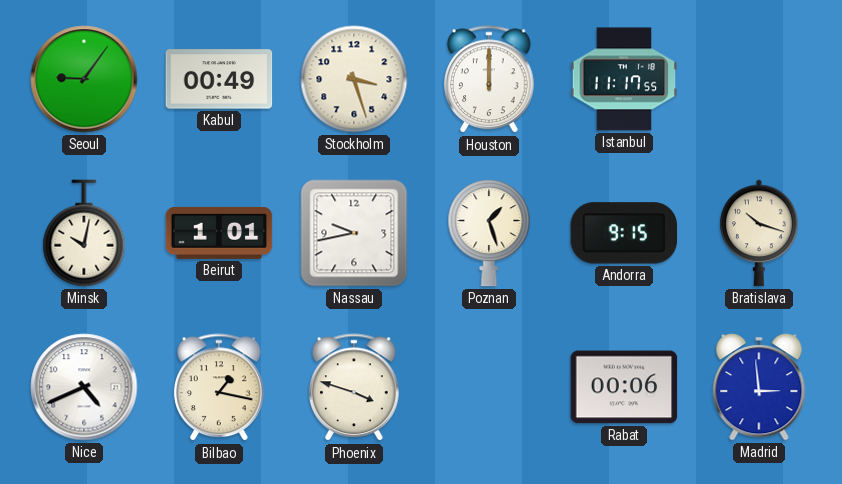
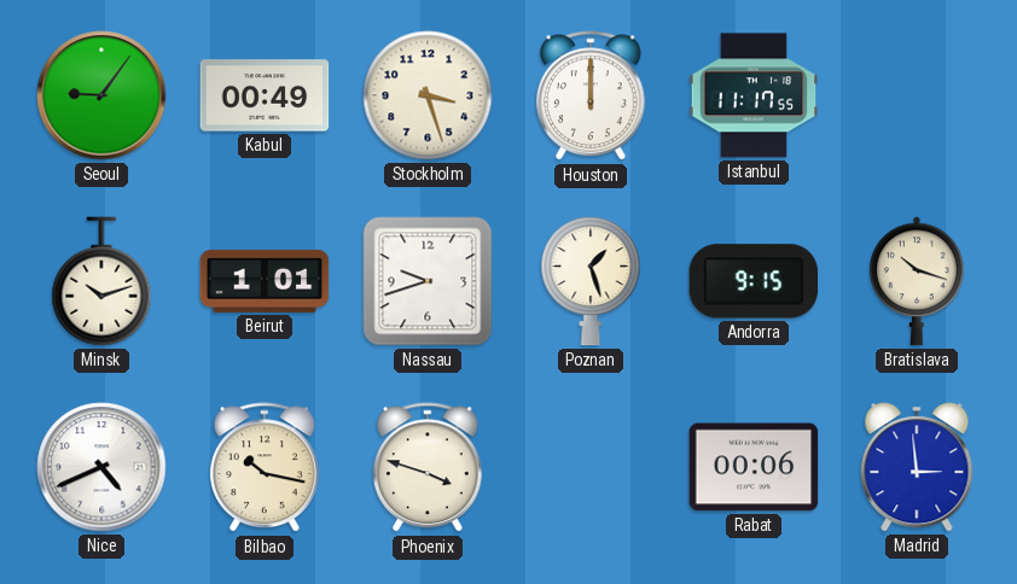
Minsk: 10:02 -> 10:12 (101, 281)
Nassau: 9:43 -> 9:42 (428, 281)
Bilbao: 1:17 -> 10:17 (265, 468)
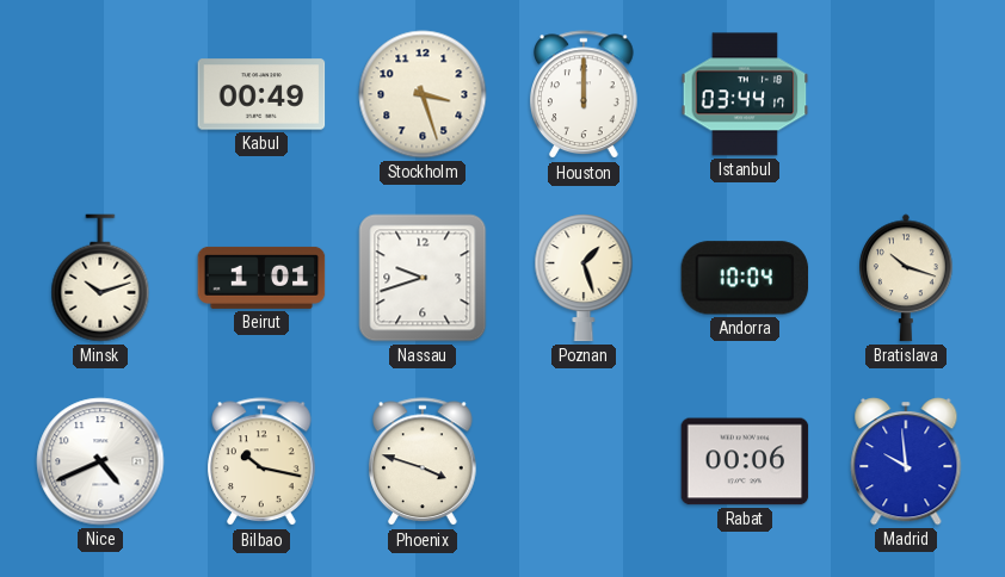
Seoul: 9:06 -> none (101, 95)
Istanbul: 11:17 -> 03:44 (745, 94)
Andorra: 9:15 -> 10:04 (745, 278)
Madrid: 2:59 -> 9:59 (906, 463)
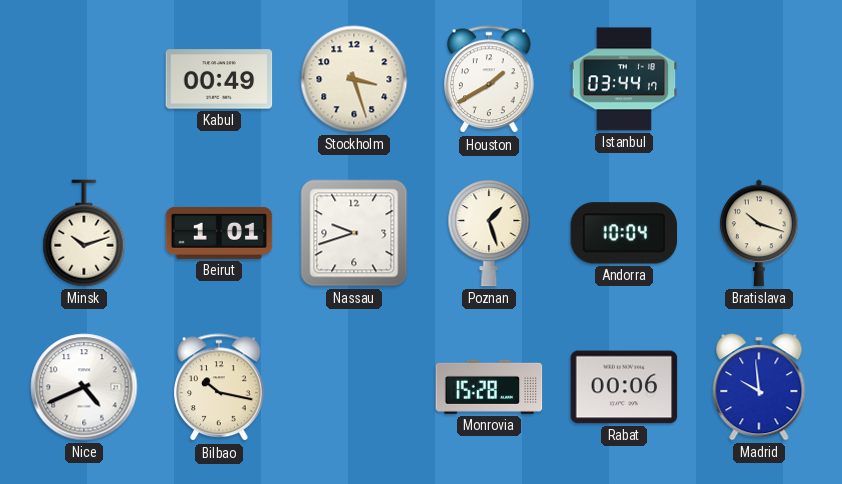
Houston: 12:00 -> 1:40 (489, 80)
Phoenix: 3:48 -> none (423, 463)
Monrovia: none -> 15:28 (489, 387)
